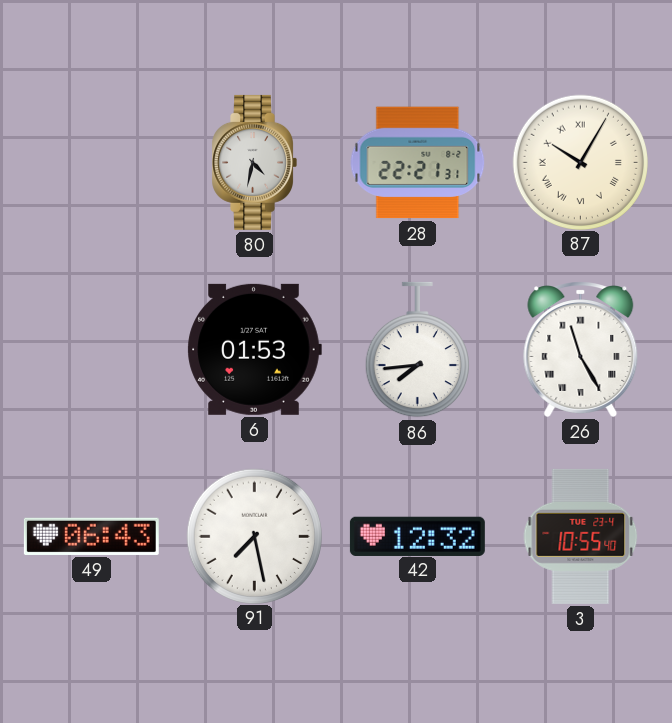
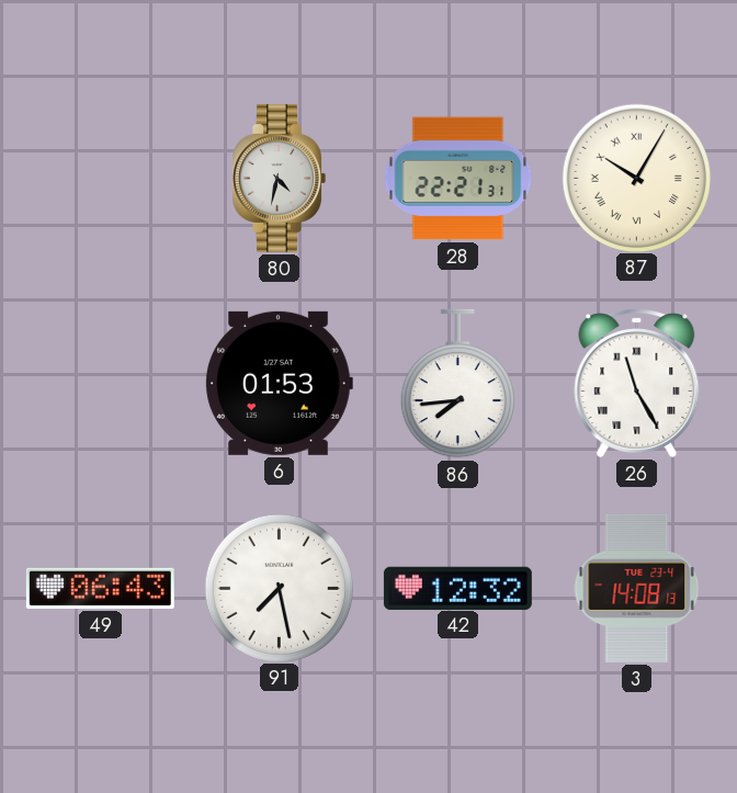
3: 10:55 -> 14:08 (637, 588)
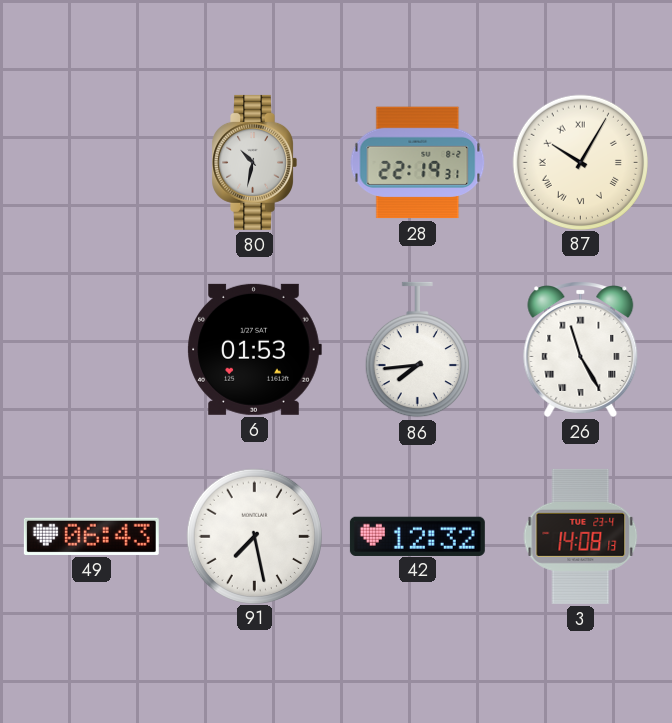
80: 4:32 -> 10:32 (254, 162)
28: 22:21 -> 22:19 (418, 163)
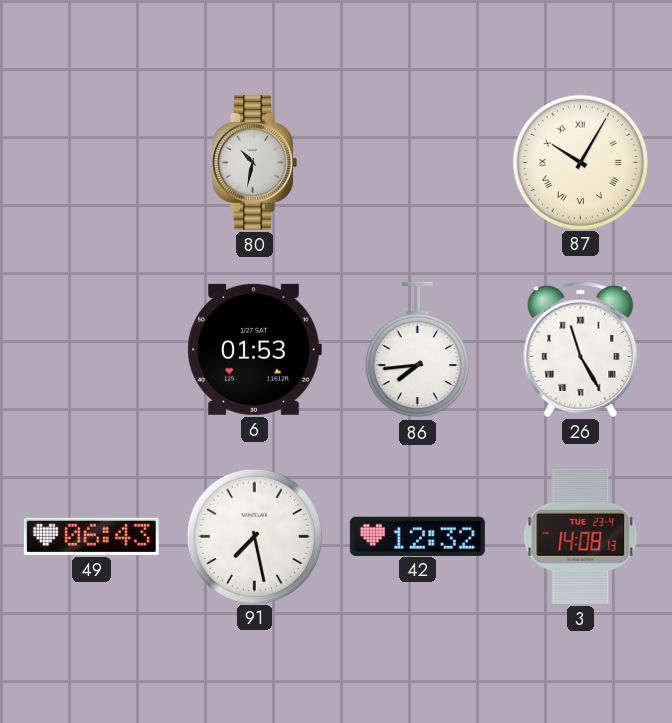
28: 22:19 -> none (418, 163)
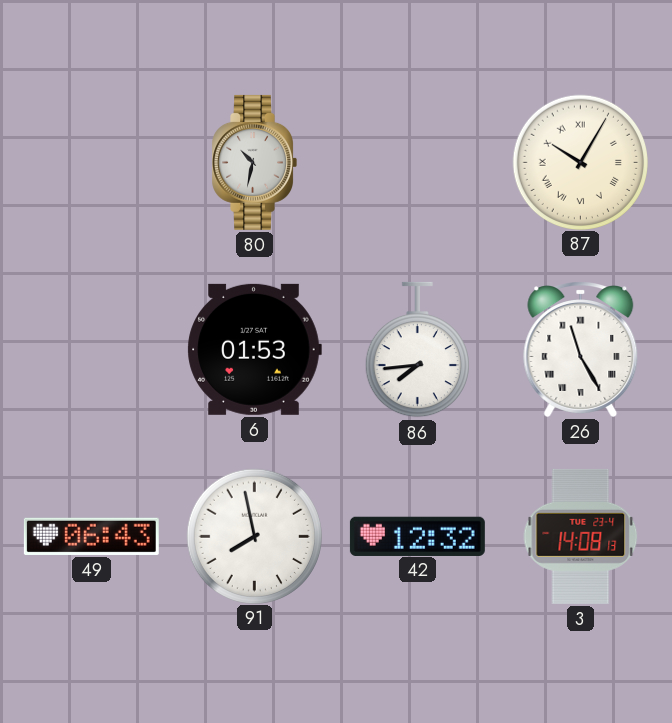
91: 7:28 -> 7:58 (254, 536)
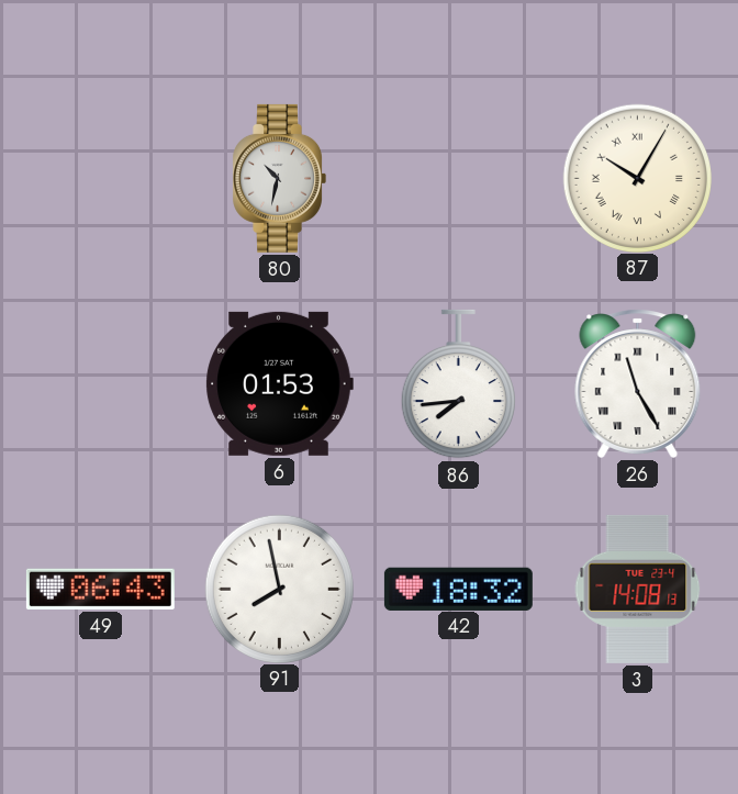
42: 12:32 -> 18:32 (458, 589)
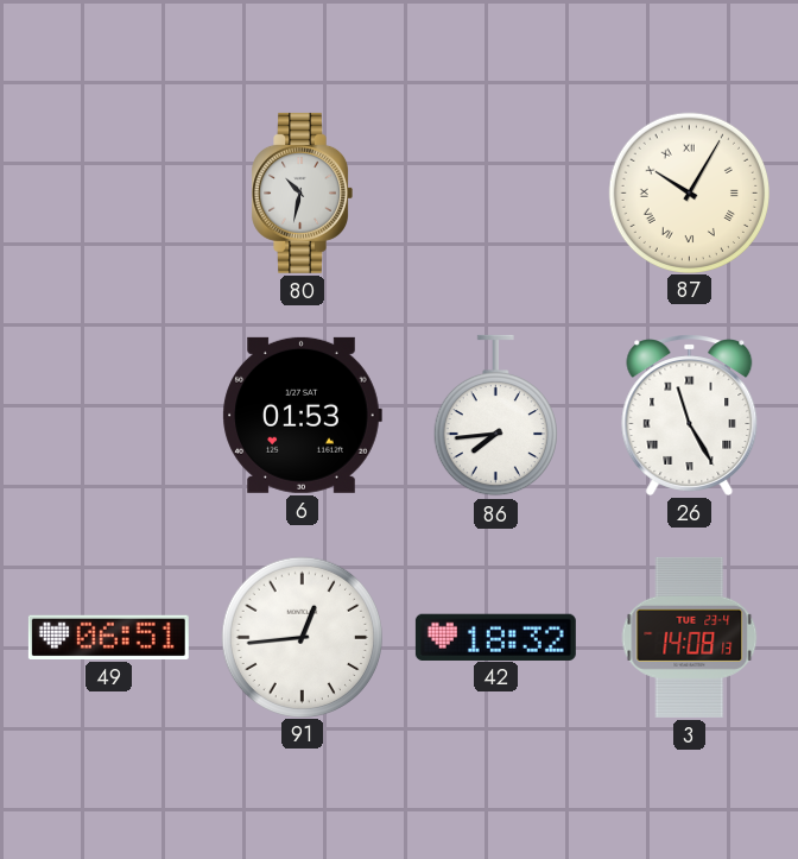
49: 06:43 -> 06:51 (108, 637)
91: 7:58 -> 12:44 (302, 637)
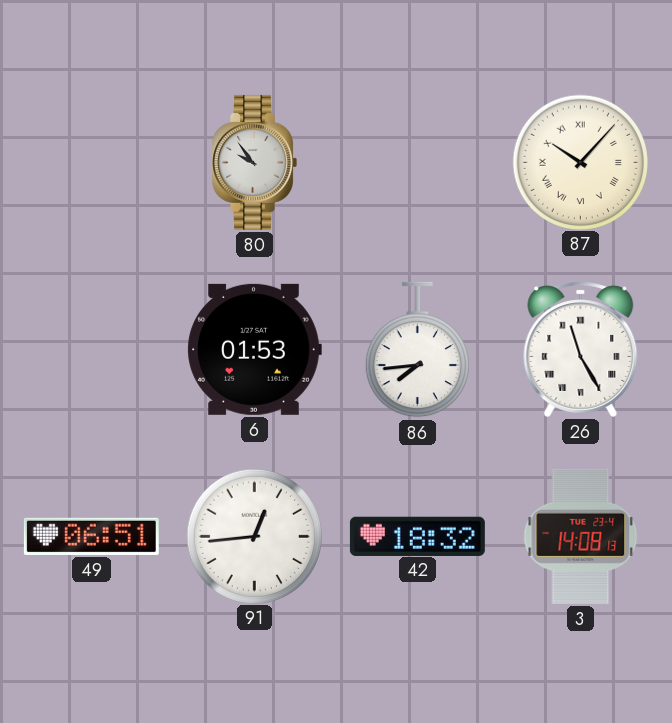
80: 10:32 -> 9:54 (254, 162)
87: 10:05 -> 10:07 (580, 162)
